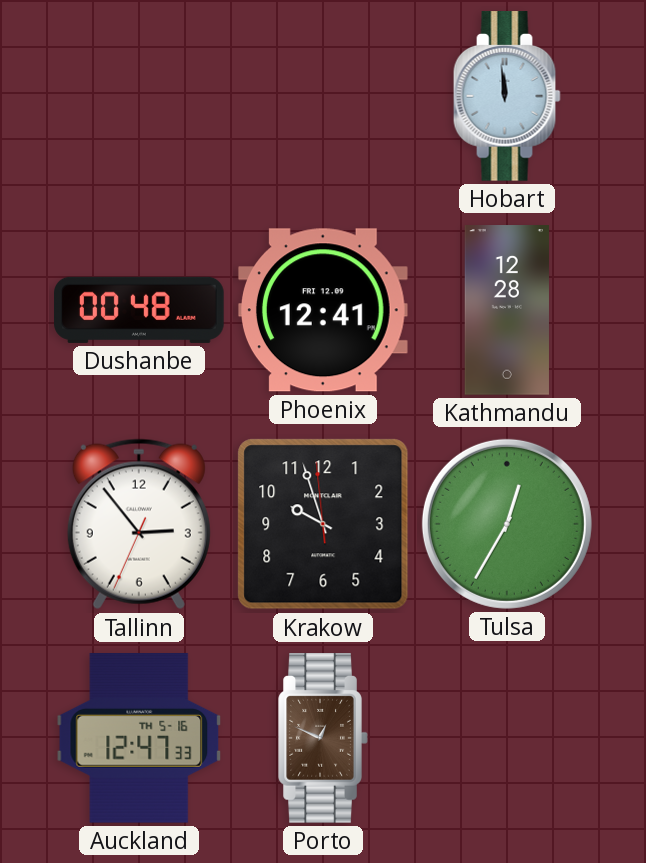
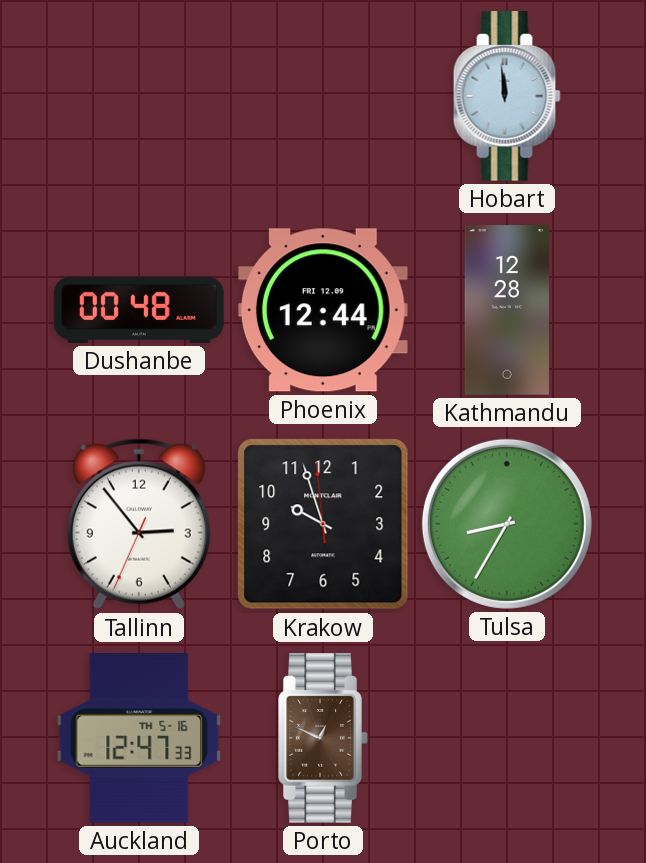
Phoenix: 12:41 -> 12:44 (323, 310)
Tulsa: 12:35 -> 8:35 (507, 524)
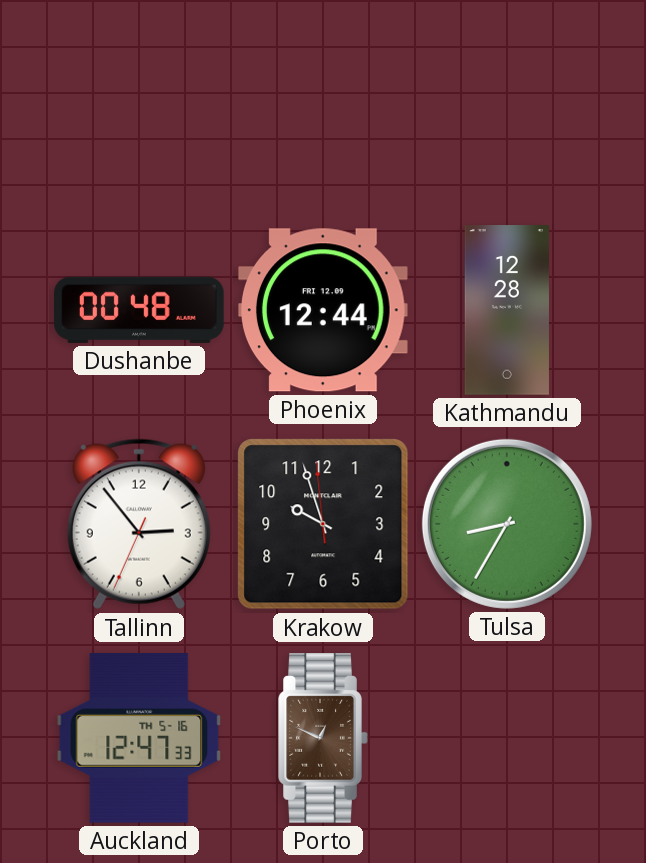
Hobart: 11:59 -> none (507, 96)
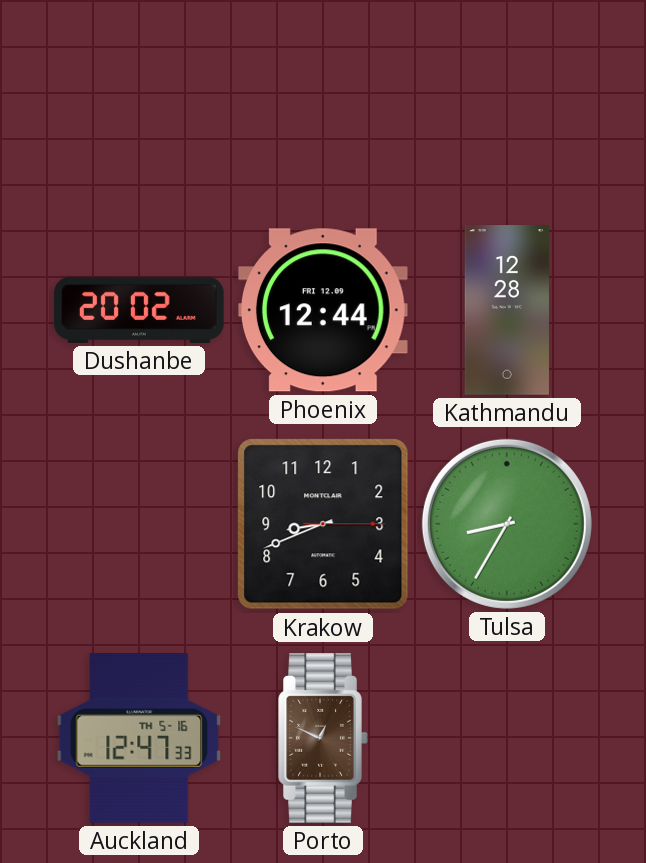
Dushanbe: 00:48 -> 20:02 (139, 310)
Tallinn: 2:53 -> none (139, 524)
Krakow: 9:56 -> 8:41 (323, 524)
